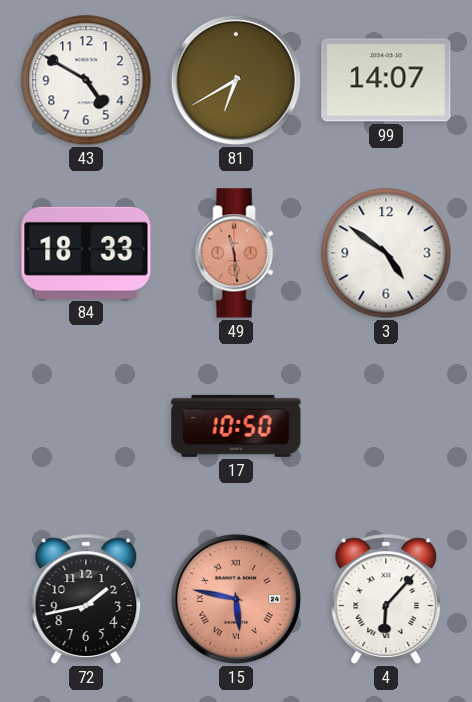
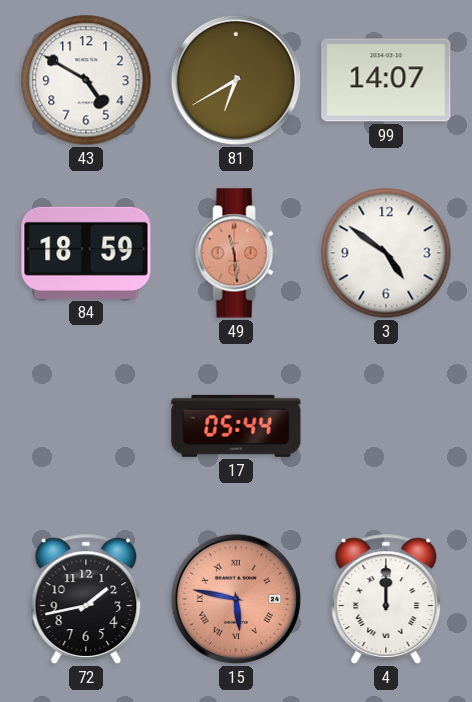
84: 18:33 -> 18:59 (86, 253)
17: 10:50 -> 05:44 (236, 426)
4: 6:07 -> 12:00 (386, 599)
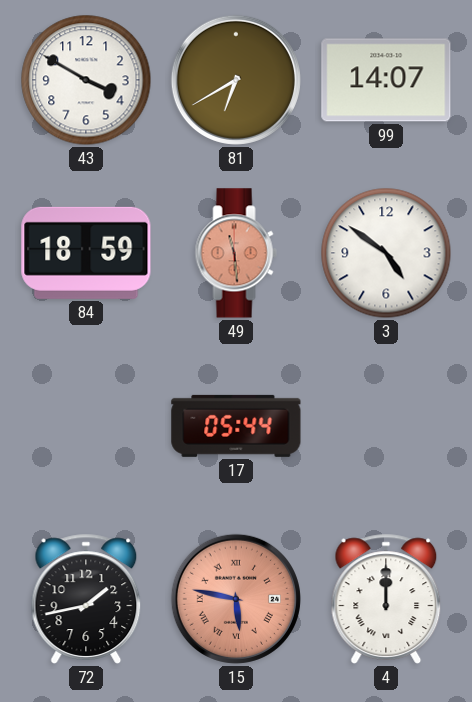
43: 4:50 -> 3:50 (86, 80)
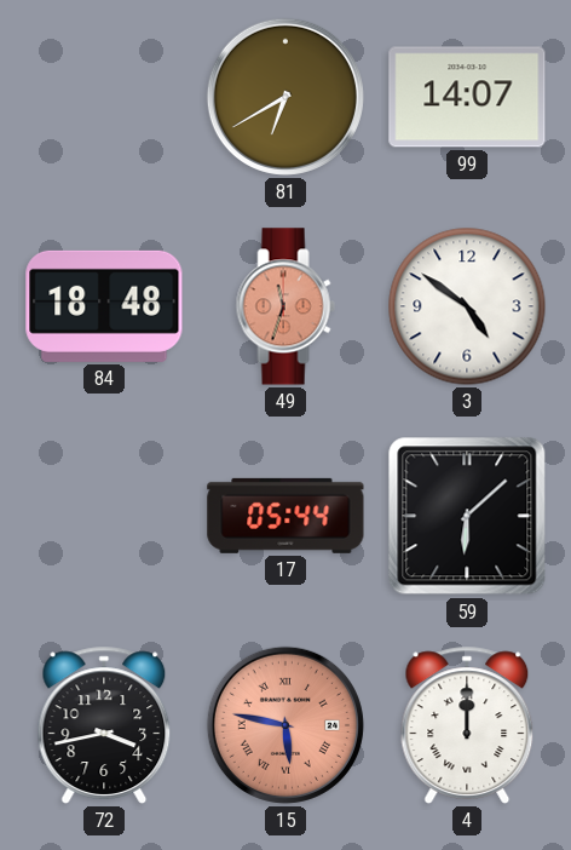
43: 3:50 -> none (86, 80)
84: 18:59 -> 18:48 (104, 306)
49: 11:29 -> 11:33 (285, 306)
59: none -> 6:08 (467, 516)
72: 1:43 -> 3:43 (104, 725)
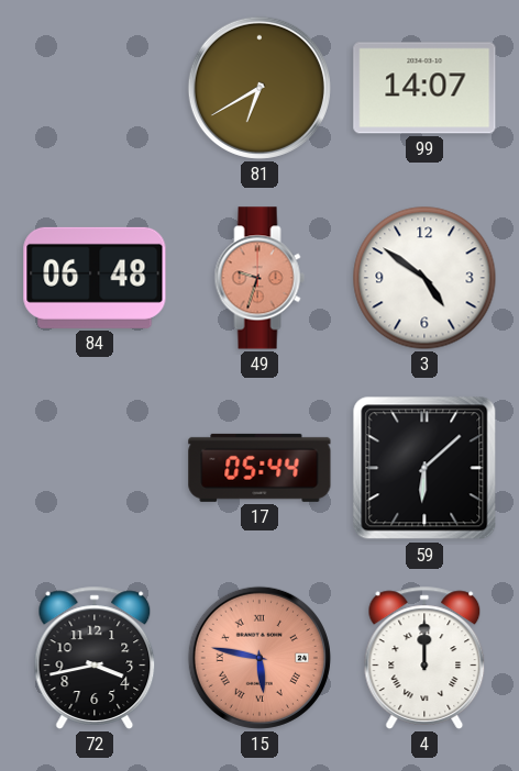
84: 18:48 -> 06:48 (95, 278)
49: 11:33 -> 9:33 (259, 278)
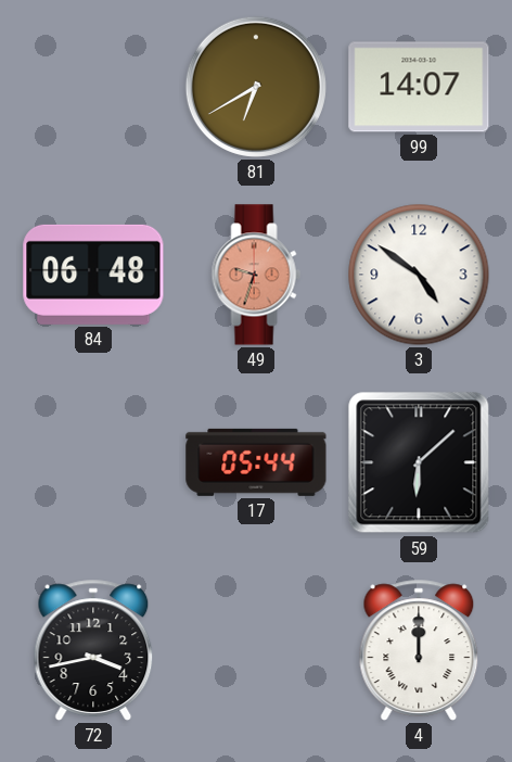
15: 5:47 -> none (259, 658)
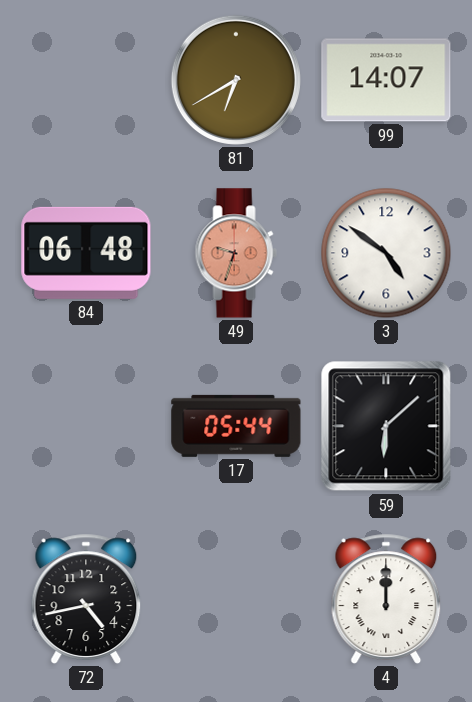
72: 3:43 -> 4:43 (86, 599)
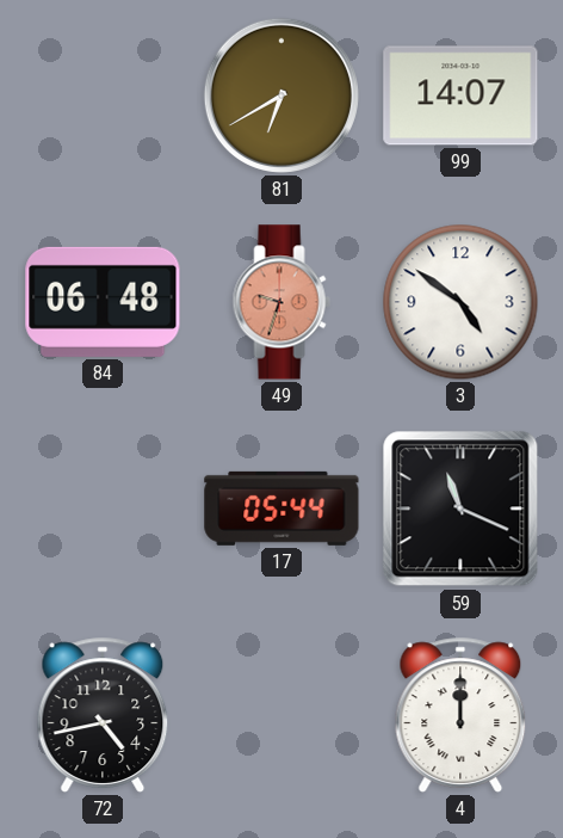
59: 6:08 -> 11:19 (460, 509)
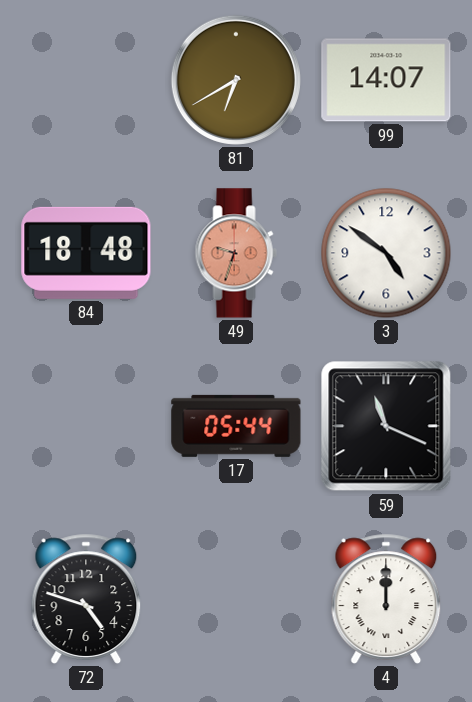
84: 06:48 -> 18:48 (86, 253)
72: 4:43 -> 4:48 (86, 599)
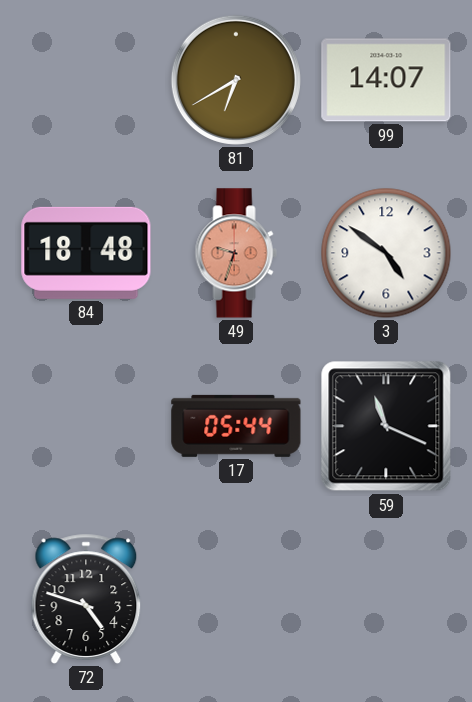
4: 12:00 -> none (386, 599)
